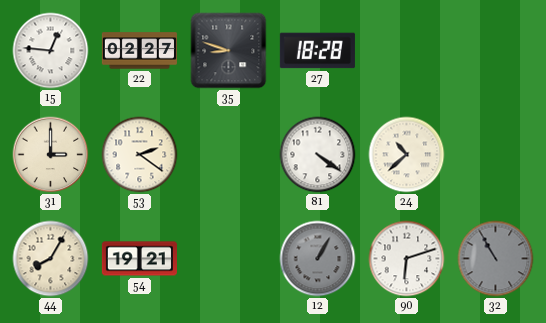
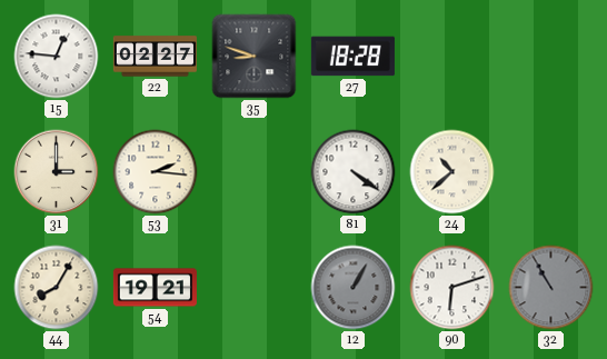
53: 2:21 -> 2:16 (156, 172)
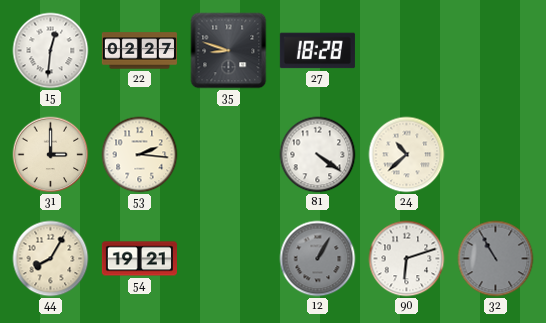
15: 12:46 -> 12:31 (51, 51)
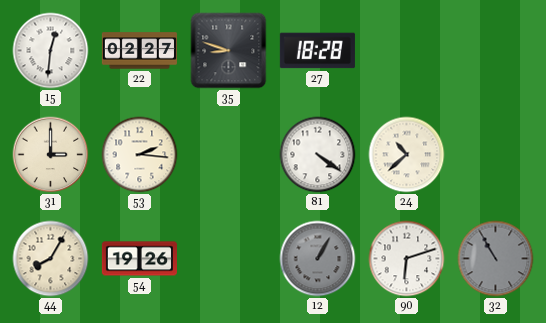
54: 19:21 -> 19:26 (139, 259)
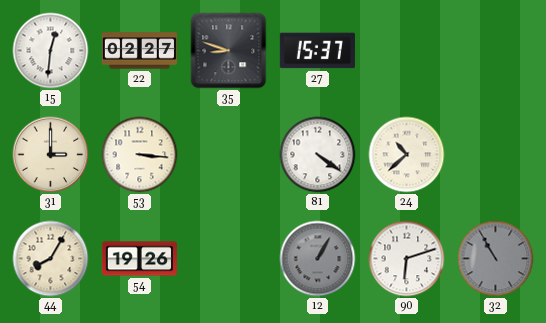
27: 18:28 -> 15:37 (317, 51)
53: 2:16 -> 3:16 (140, 155)
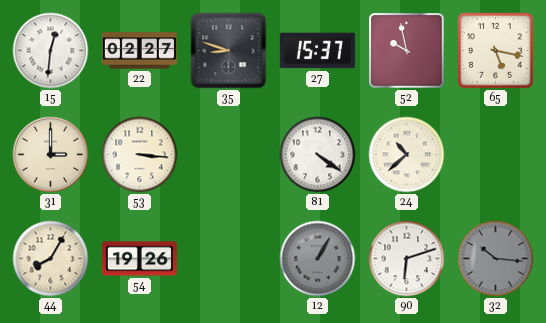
52: none -> 9:58 (407, 51)
65: none -> 5:17 (496, 51)
32: 10:55 -> 10:16 (496, 259)
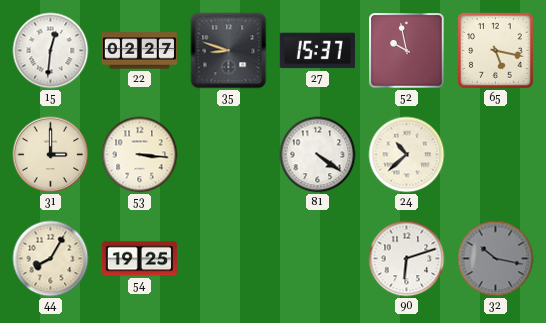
54: 19:26 -> 19:25 (139, 259)
12: 1:05 -> none (318, 259)
32: 10:16 -> 10:17 (496, 259)
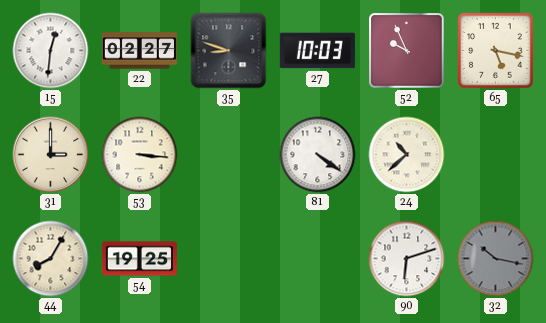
27: 15:37 -> 10:03 (317, 51)
52: 9:58 -> 9:56 (407, 51)
